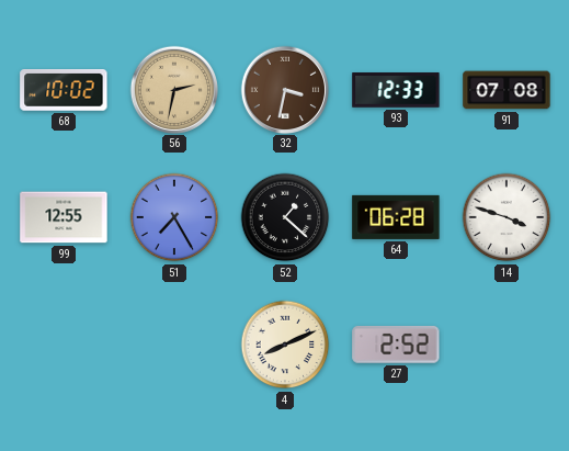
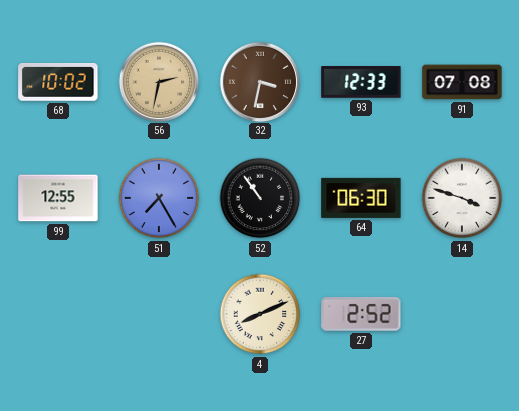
52: 1:22 -> 10:54 (260, 198)
64: 06:28 -> 06:30 (361, 198)
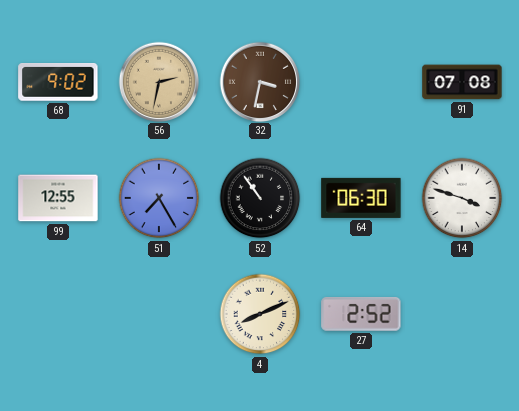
68: 10:02 -> 9:02 (58, 83)
93: 12:33 -> none (361, 82)
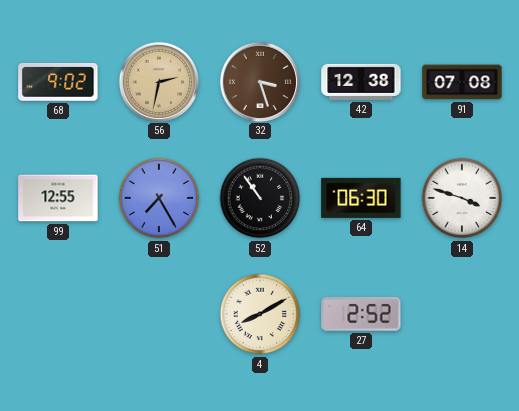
32: 3:32 -> 3:27 (259, 81)
42: none -> 12:38 (361, 82)
4: 8:11 -> 8:10 (260, 314)
